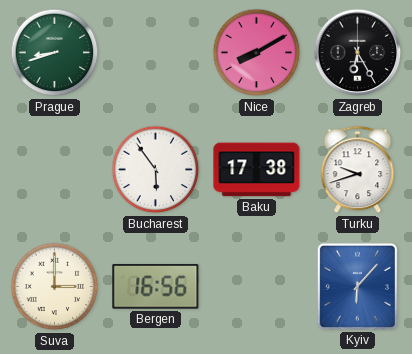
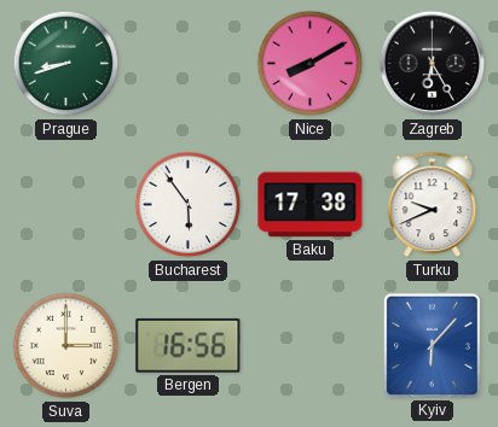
Turku: 9:42 -> 9:41 (433, 205)
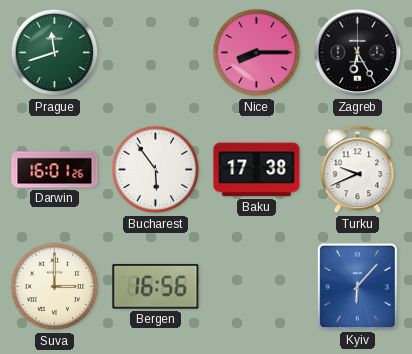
Prague: 8:42 -> 11:42 (55, 53)
Nice: 8:10 -> 8:15 (257, 53)
Darwin: none -> 16:01 (55, 170)
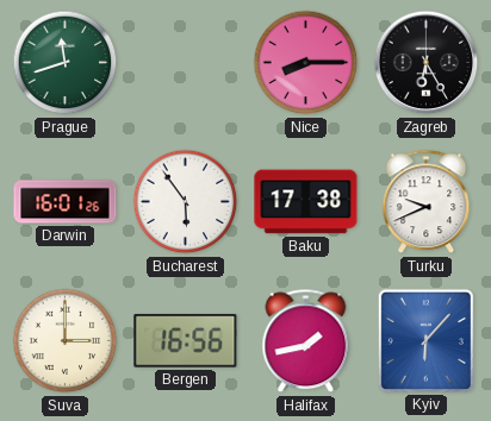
Halifax: none -> 1:43 (306, 341)
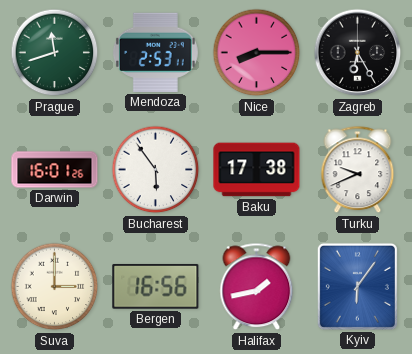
Mendoza: none -> 2:53 (155, 52)
Kyiv: 6:07 -> 6:06 (357, 286)
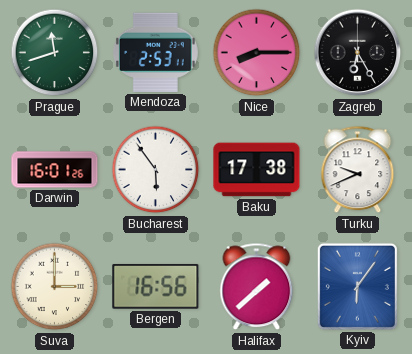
Halifax: 1:43 -> 1:38 (257, 287)
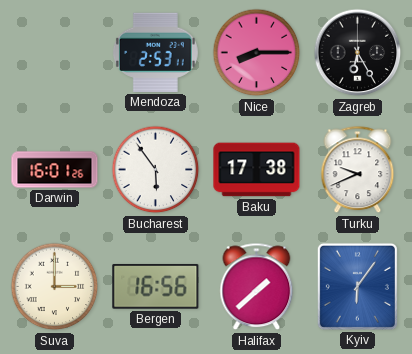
Prague: 11:42 -> none (55, 53)
